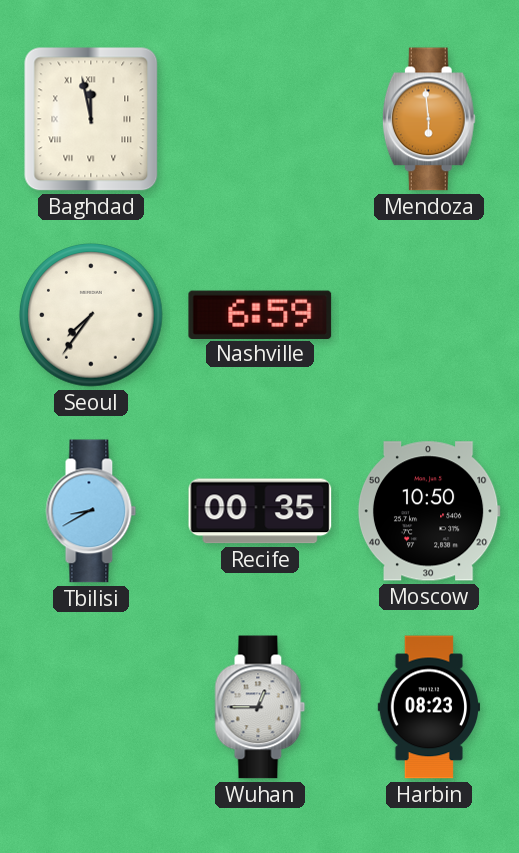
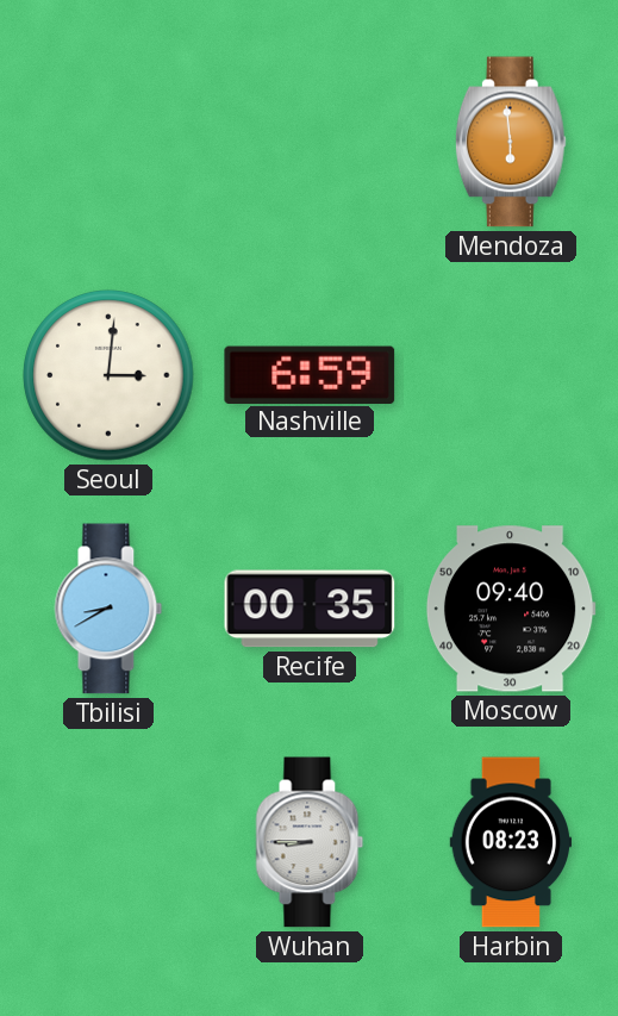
Baghdad: 11:58 -> none (91, 119)
Seoul: 7:36 -> 3:01 (108, 375)
Moscow: 10:50 -> 09:40 (511, 609)
Wuhan: 12:45 -> 8:45 (310, 842)
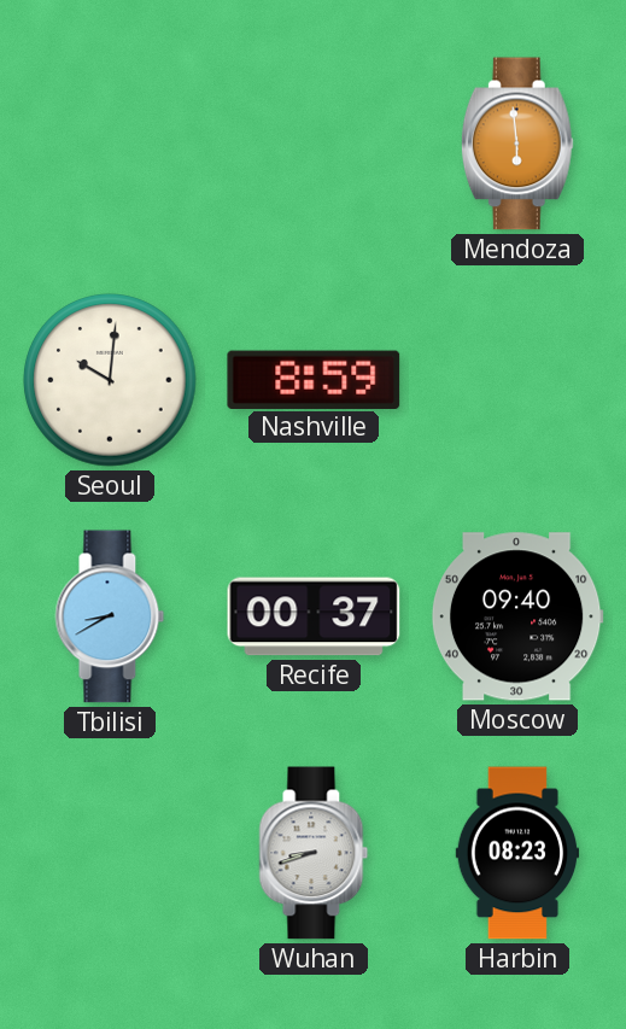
Seoul: 3:01 -> 10:01 (110, 380)
Nashville: 6:59 -> 8:59 (314, 379)
Recife: 00:35 -> 00:37 (314, 616)
Wuhan: 8:45 -> 8:42 (314, 853)
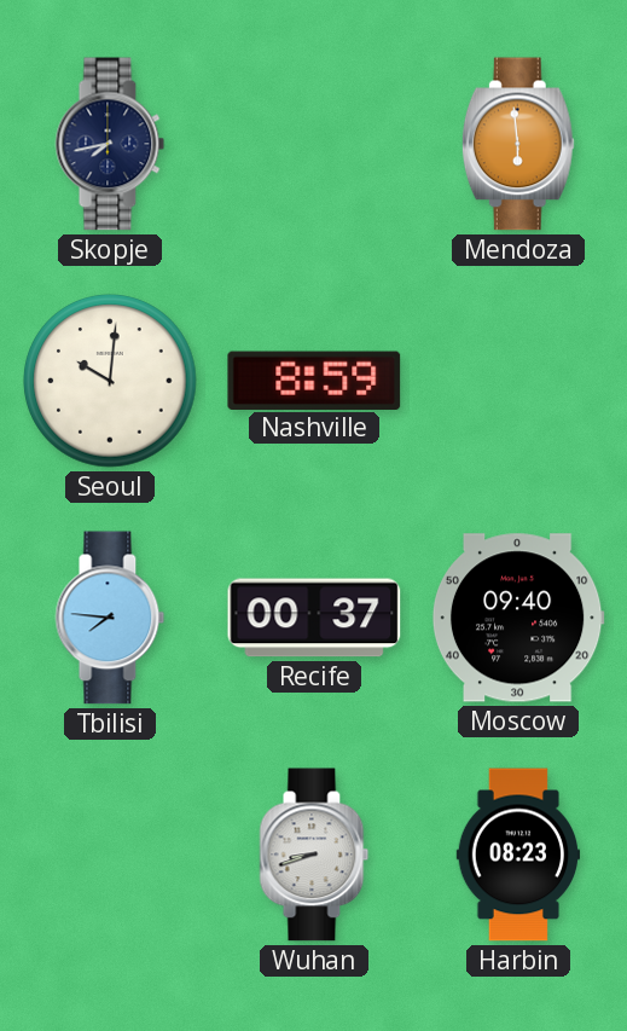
Skopje: none -> 7:43 (110, 144)
Tbilisi: 8:40 -> 7:46 (110, 618)
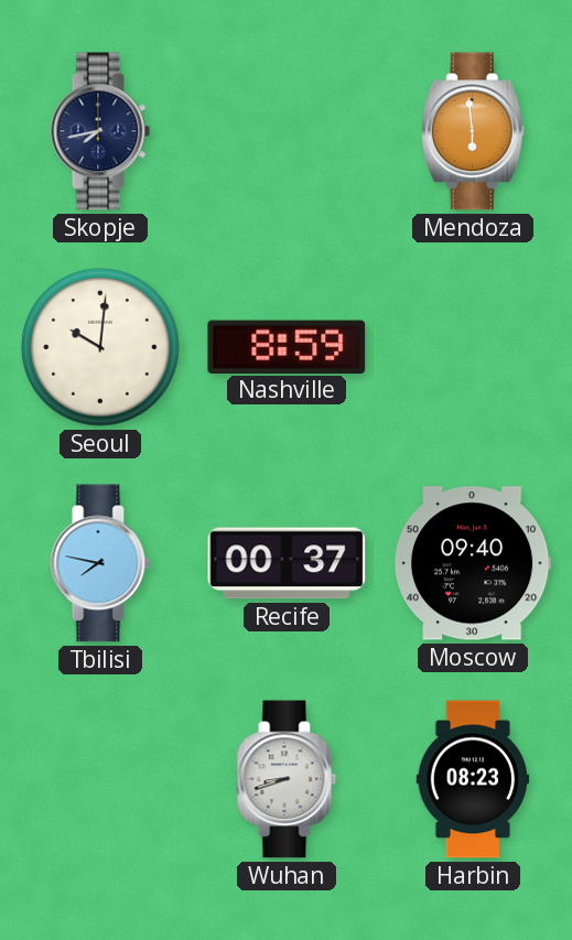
Tbilisi: 7:46 -> 7:47 (100, 563)
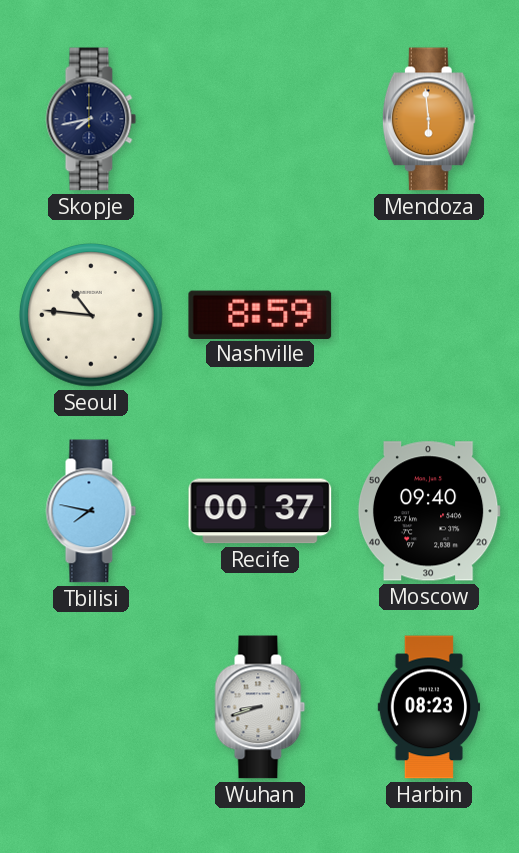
Seoul: 10:01 -> 10:46 (91, 315)
